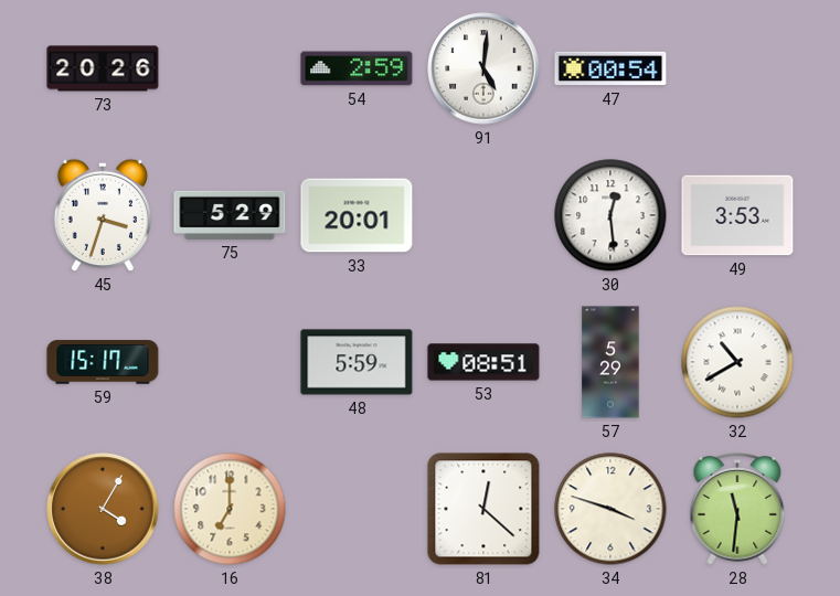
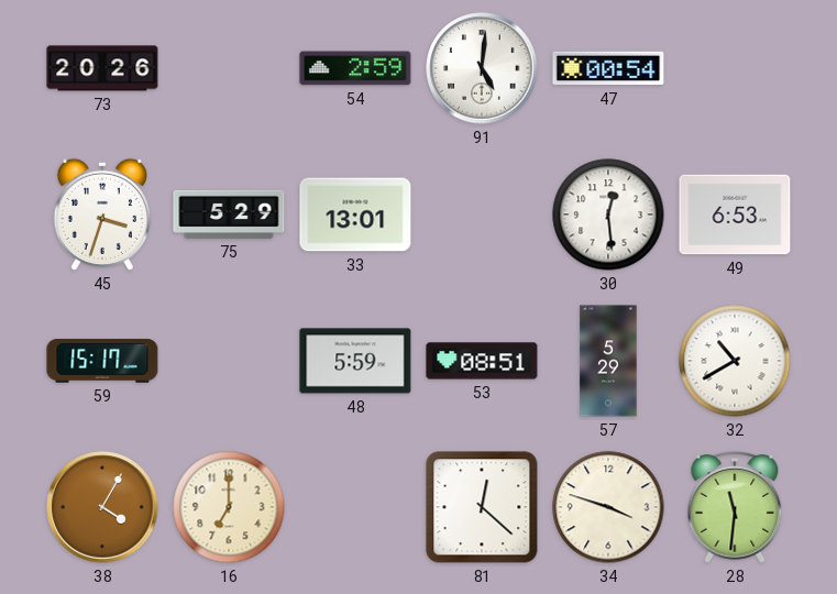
33: 20:01 -> 13:01 (355, 215)
49: 3:53 -> 6:53 (735, 215)
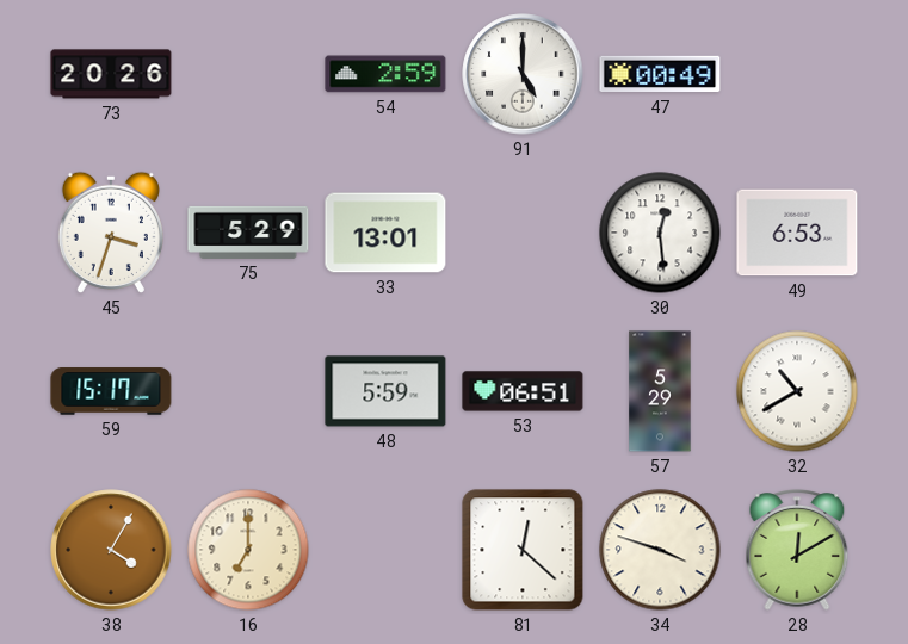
91: 5:01 -> 5:00 (523, 74)
47: 00:54 -> 00:49 (660, 74)
53: 08:51 -> 06:51 (523, 391)
28: 11:31 -> 12:10 (797, 551)
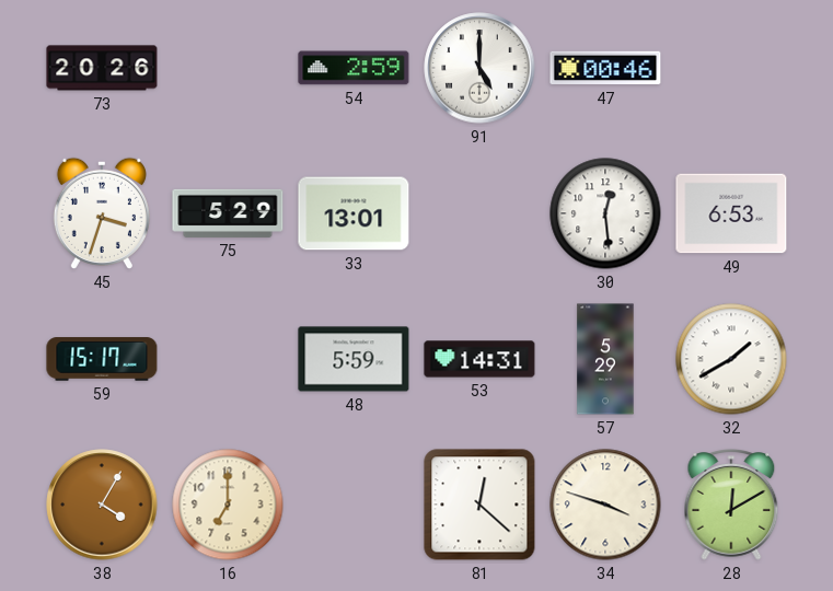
47: 00:49 -> 00:46 (605, 68)
53: 06:51 -> 14:31 (479, 359)
32: 10:40 -> 1:40 (731, 359)
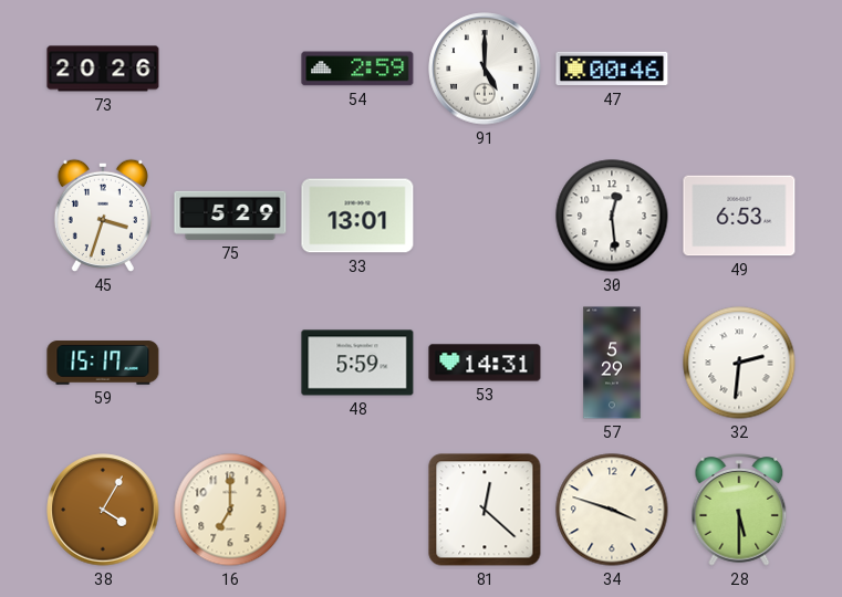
32: 1:40 -> 2:31 (739, 363)
28: 12:10 -> 5:30 (739, 511)
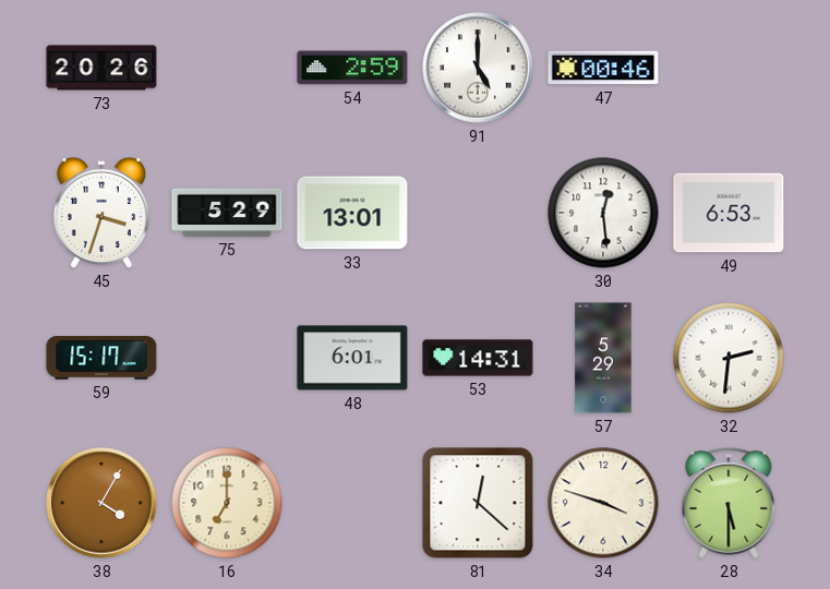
48: 5:59 -> 6:01 (352, 358)
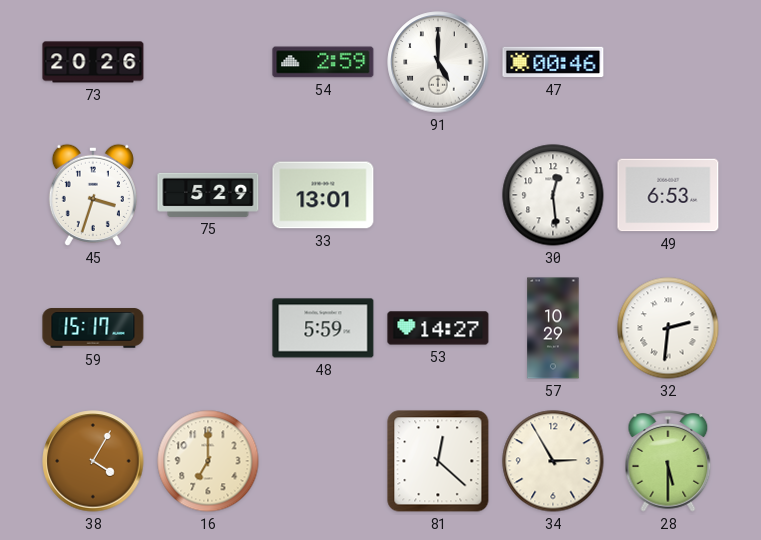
48: 6:01 -> 5:59 (323, 328)
53: 14:31 -> 14:27 (438, 328)
57: 5:29 -> 10:29 (553, 328)
34: 3:48 -> 2:55 (553, 461)
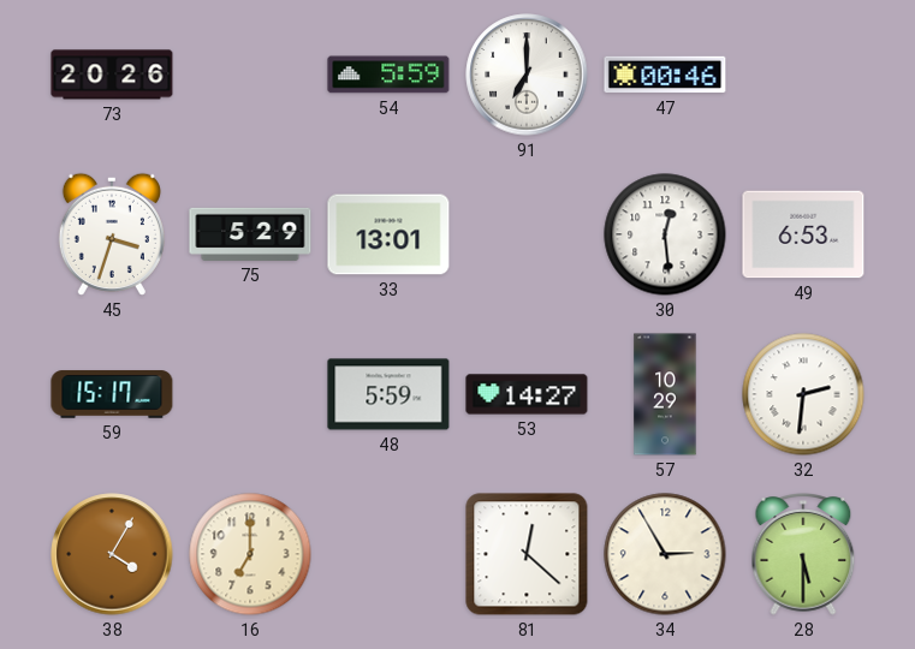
54: 2:59 -> 5:59 (388, 75)
91: 5:00 -> 7:00 (527, 75)
